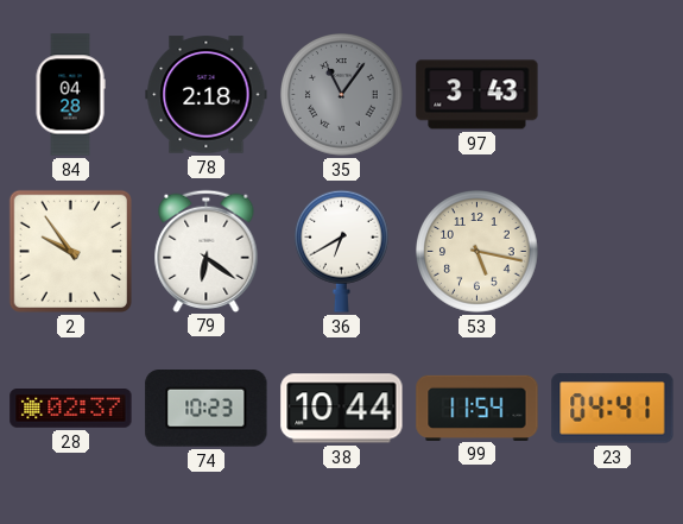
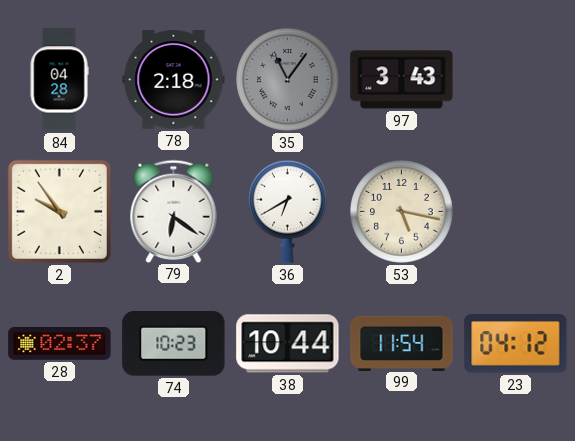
23: 04:41 -> 04:12 (516, 344)
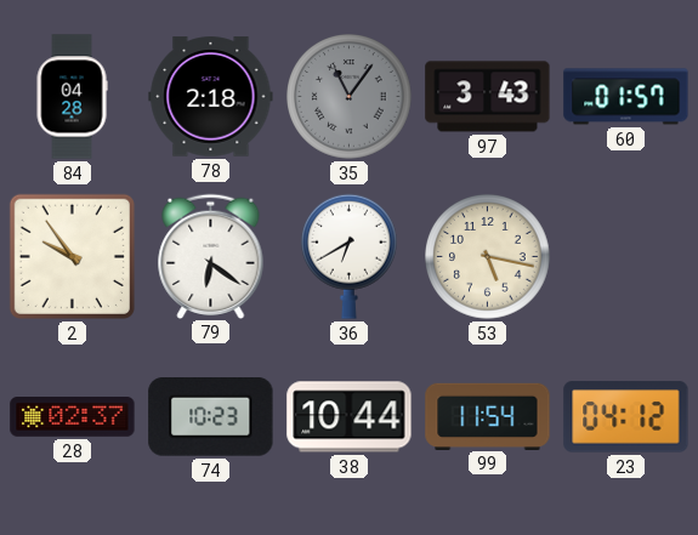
60: none -> 01:57 (626, 97)
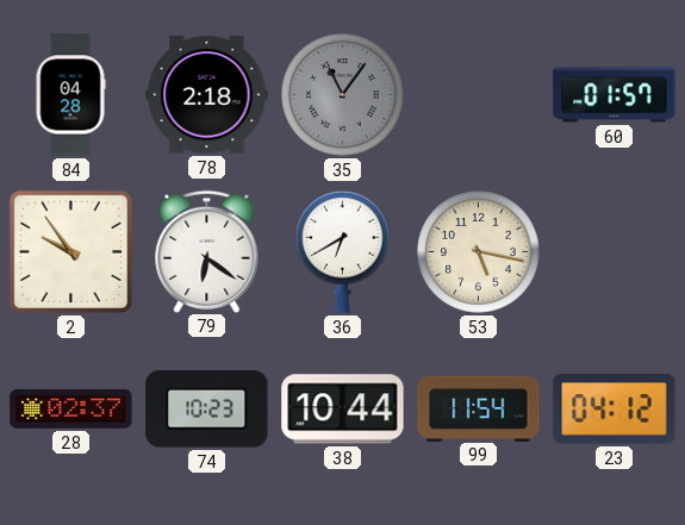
97: 3:43 -> none (488, 97)
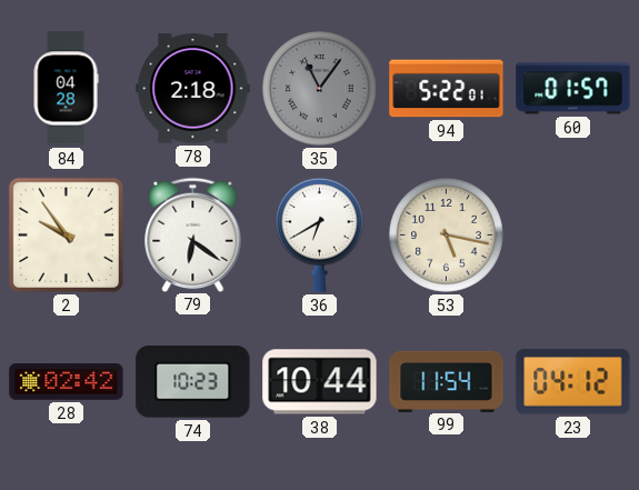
94: none -> 5:22 (447, 89)
28: 02:37 -> 02:42 (67, 382)
